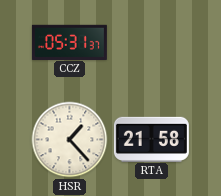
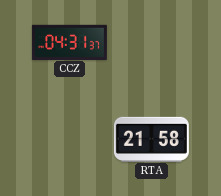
CCZ: 05:31 -> 04:31 (69, 42)
HSR: 1:23 -> none (70, 140)
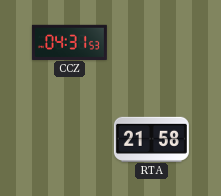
CCZ: 04:31:37 -> 04:31:53 (69, 42)
